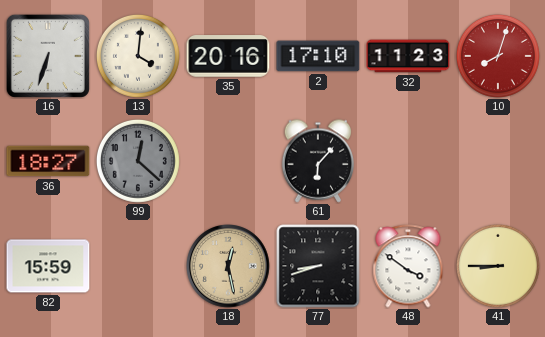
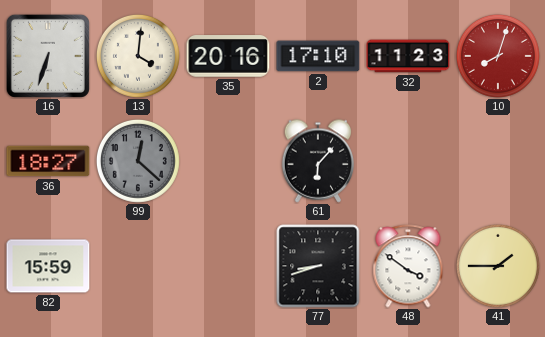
18: 12:28 -> none (228, 267)
41: 8:45 -> 1:45 (498, 266)
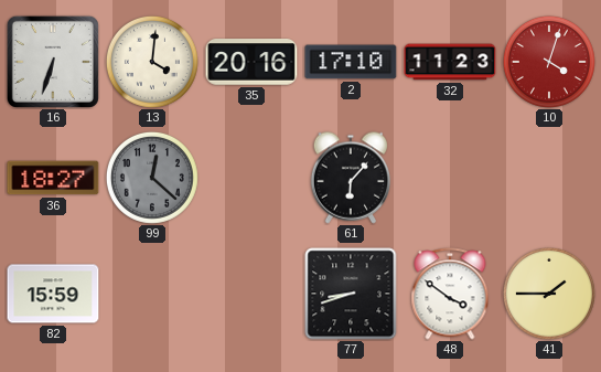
10: 8:03 -> 4:03 (549, 62)
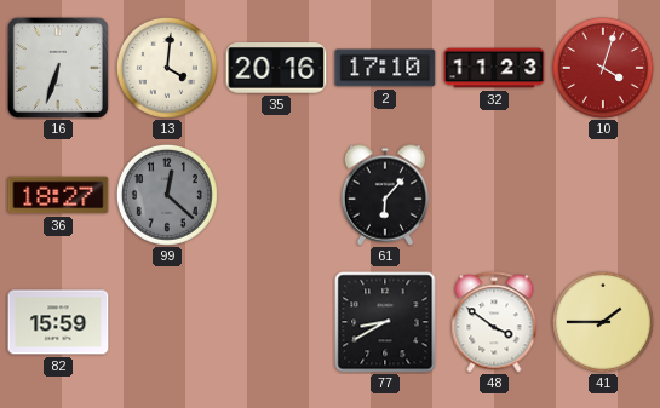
77: 8:42 -> 8:40 (385, 322)
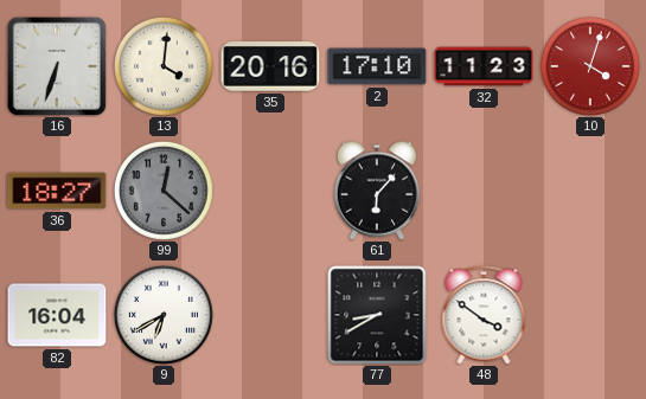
82: 15:59 -> 16:04 (57, 315)
9: none -> 6:40 (164, 315)
41: 1:45 -> none (603, 322)
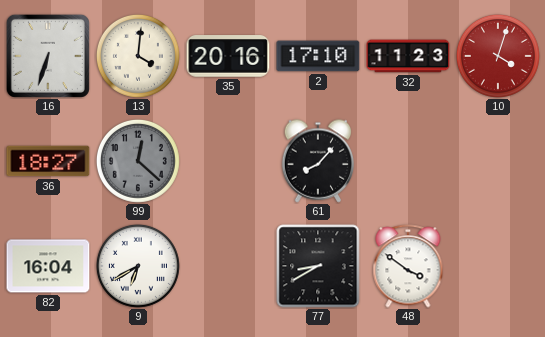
61: 6:07 -> 8:07 (318, 161)
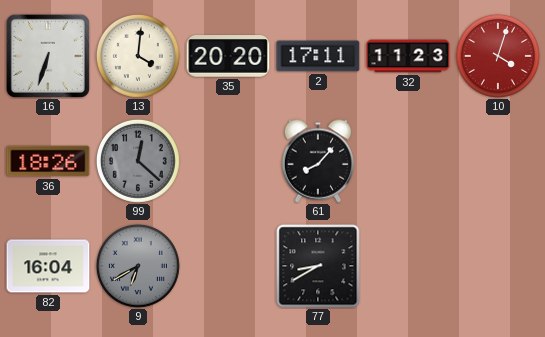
35: 20:16 -> 20:20 (228, 56)
2: 17:10 -> 17:11 (318, 56)
36: 18:27 -> 18:26 (48, 161)
9 dial: white -> grey (138, 266)
48: 3:51 -> none (408, 266)
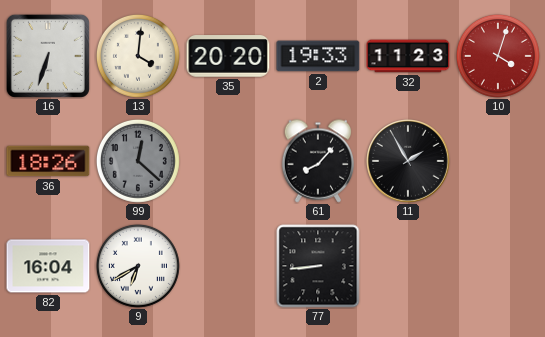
2: 17:11 -> 19:33 (318, 56)
11: none -> 1:55 (408, 162)
9 dial: grey -> white (138, 266)
77: 8:40 -> 8:44 (318, 266)
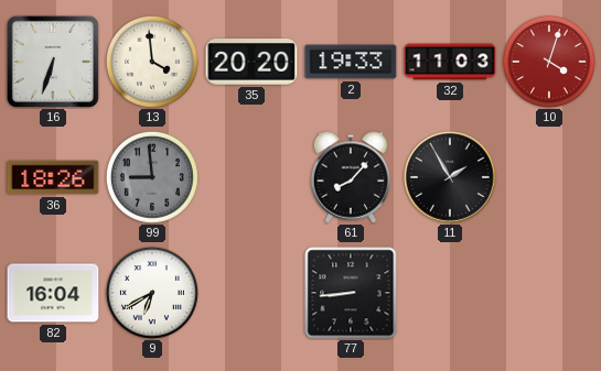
13: 4:01 -> 3:59 (152, 62)
32: 11:23 -> 11:03 (450, 62)
99: 12:22 -> 8:59 (152, 177)
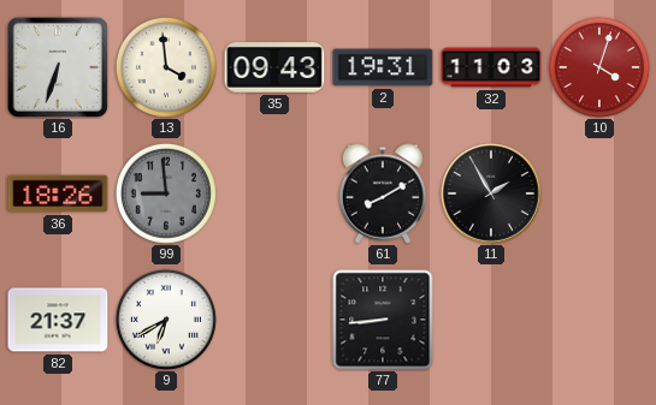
35: 20:20 -> 09:43 (274, 67)
2: 19:33 -> 19:31 (383, 67)
61: 8:07 -> 8:10 (383, 193)
82: 16:04 -> 21:37 (58, 320)
